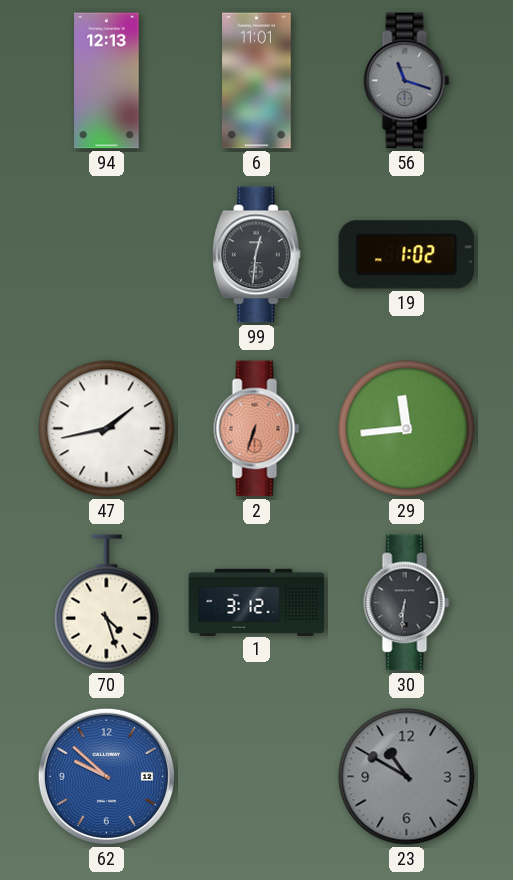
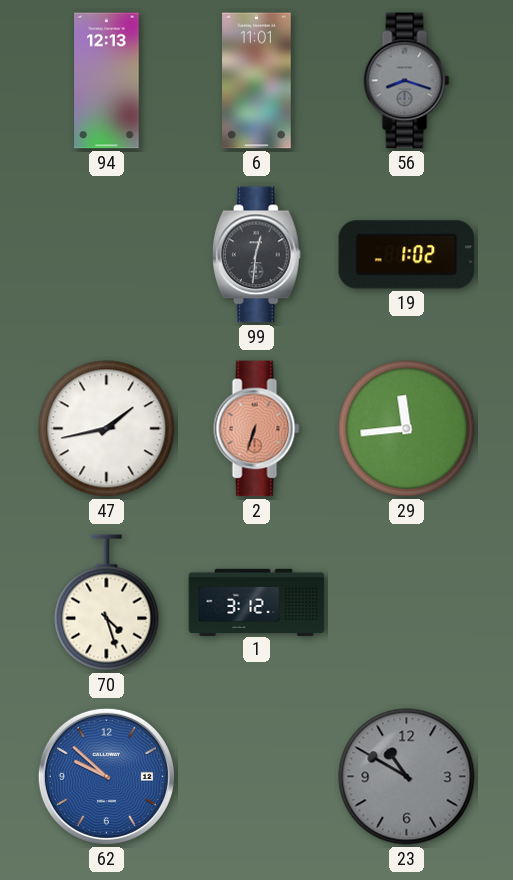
56: 11:18 -> 8:18 (407, 81)
30: 6:31 -> none (407, 603)
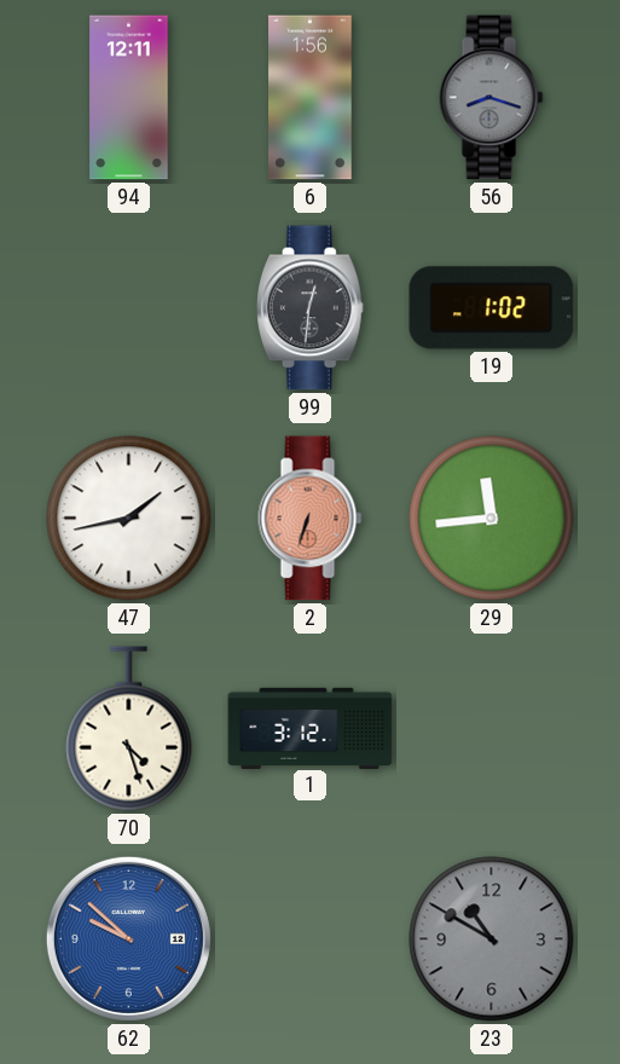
94: 12:13 -> 12:11 (129, 98)
6: 11:01 -> 1:56 (311, 98)
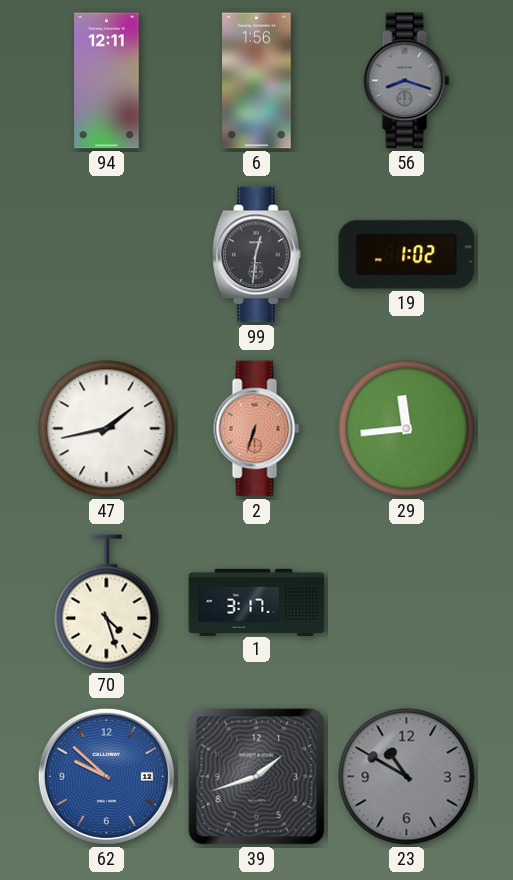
1: 3:12 -> 3:17 (257, 602)
39: none -> 1:42 (257, 777)
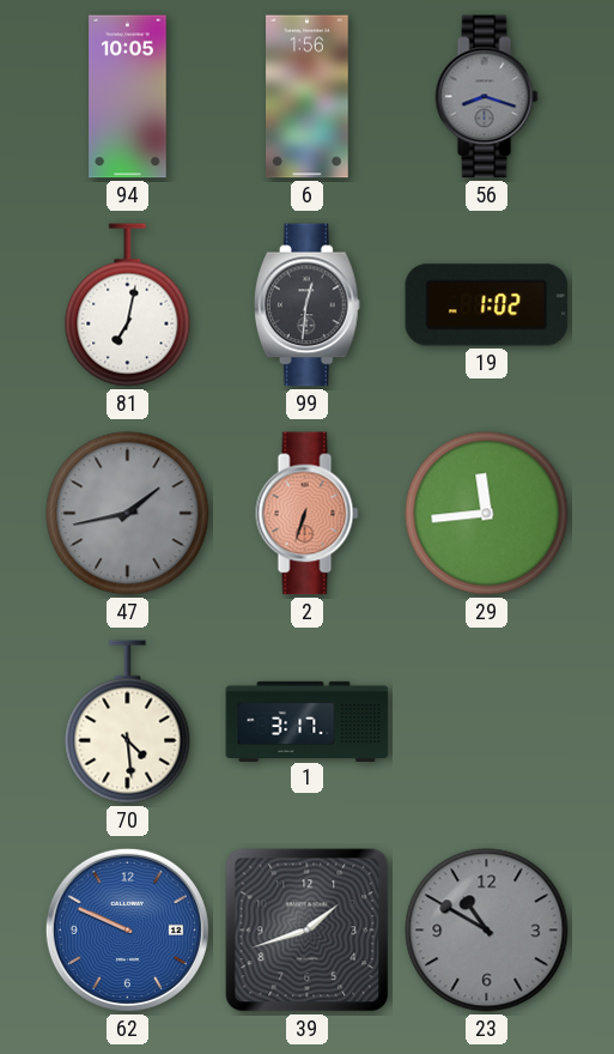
94: 12:11 -> 10:05 (128, 97)
81: none -> 7:02 (128, 305)
47 dial: white -> grey (128, 514)
70: 4:27 -> 4:29 (128, 722)
62: 9:52 -> 9:49 (127, 929)
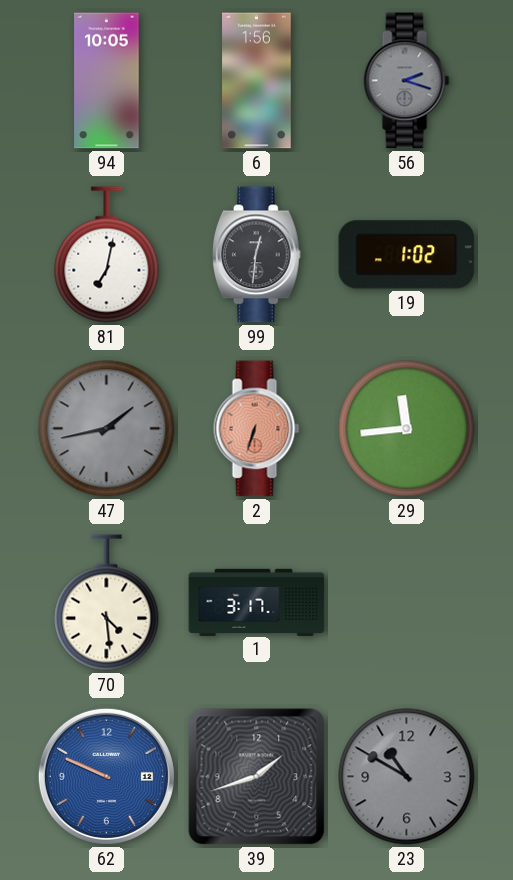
56: 8:18 -> 2:18 (407, 81)
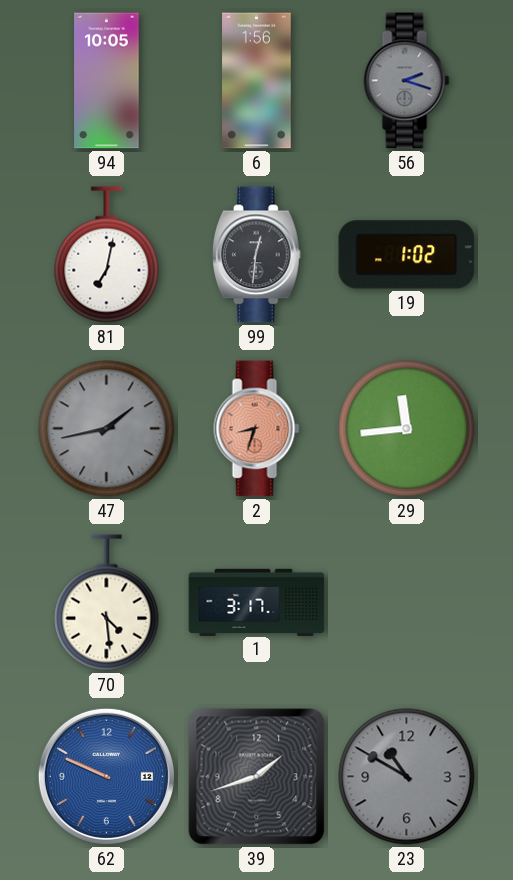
2: 6:33 -> 8:33 (257, 429)
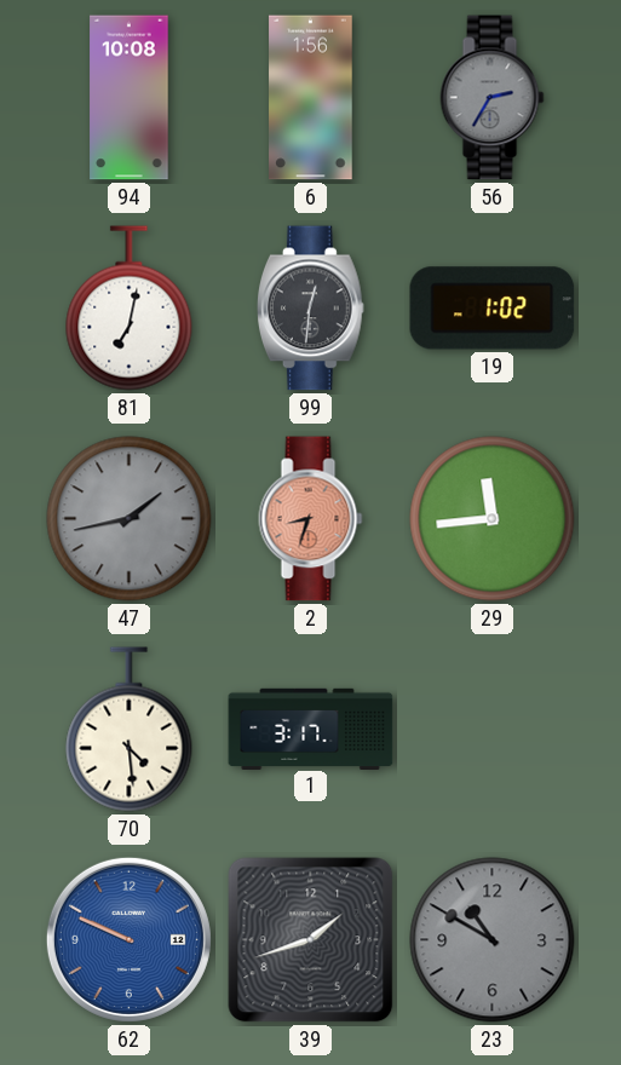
94: 10:05 -> 10:08 (130, 98)
56: 2:18 -> 2:35 (493, 98)
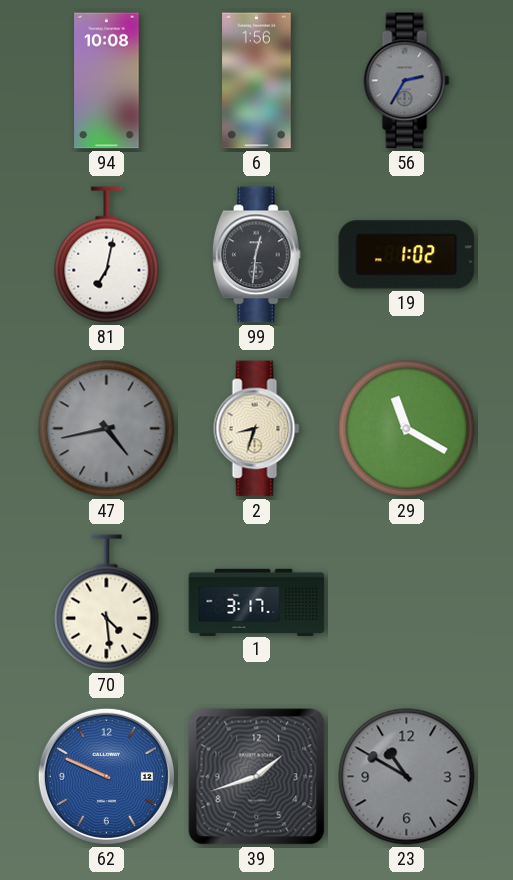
47: 1:43 -> 4:43 (107, 429)
2 dial: salmon -> cream (257, 429)
29: 11:44 -> 11:20 (407, 429)
